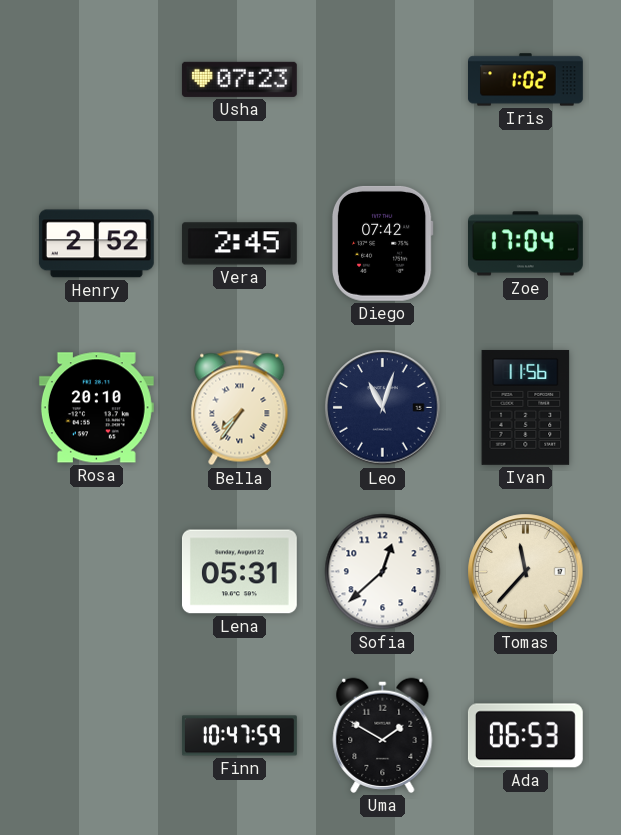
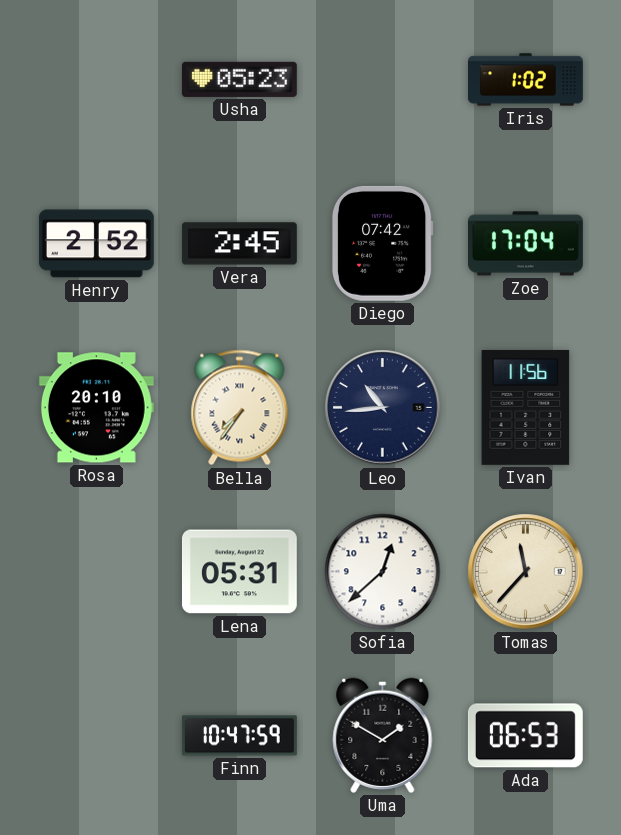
Usha: 07:23 -> 05:23 (239, 79)
Leo: 11:03 -> 10:44 (383, 408)
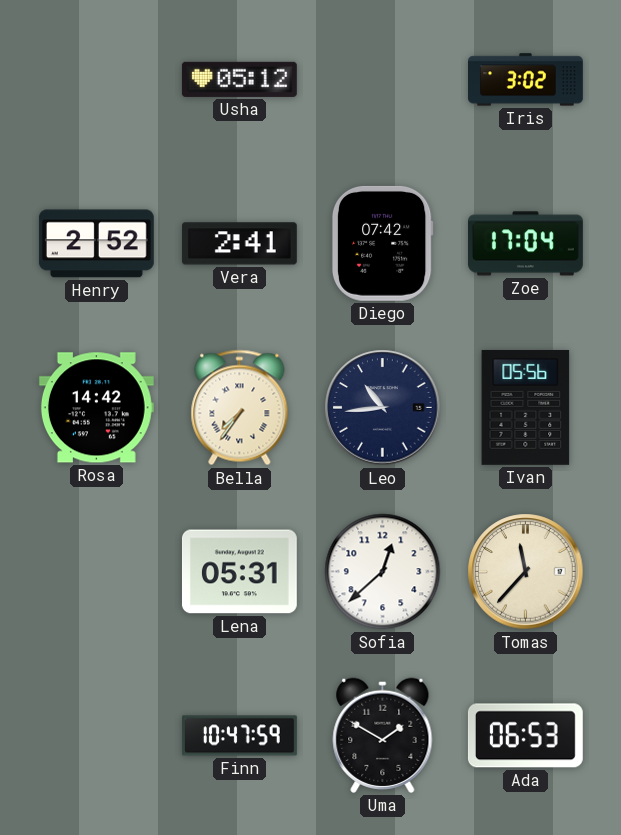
Usha: 05:23 -> 05:12 (239, 79)
Iris: 1:02 -> 3:02 (526, 80)
Vera: 2:45 -> 2:41 (239, 244)
Rosa: 20:10 -> 14:42 (96, 408)
Ivan: 11:56 -> 05:56 (526, 407)
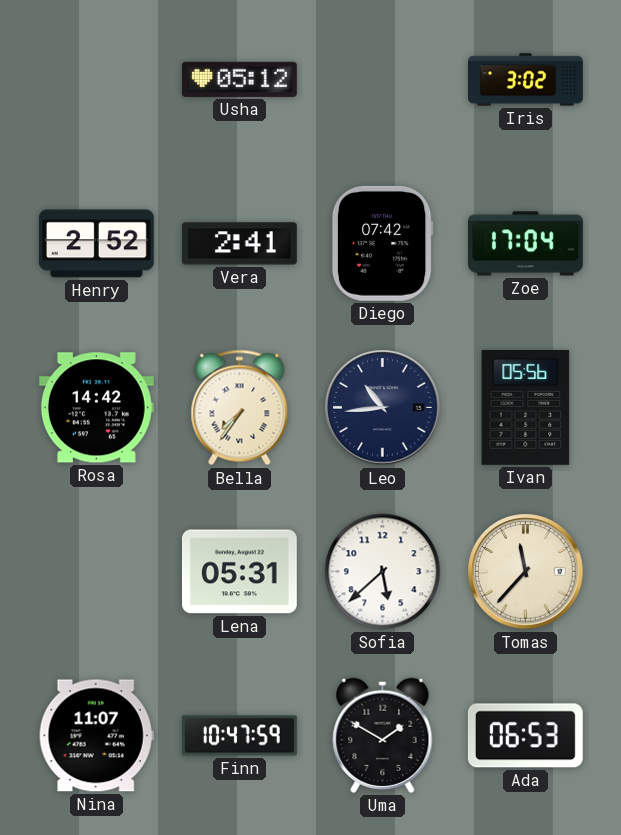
Sofia: 12:38 -> 5:38 (383, 572)
Nina: none -> 11:07 (96, 736)
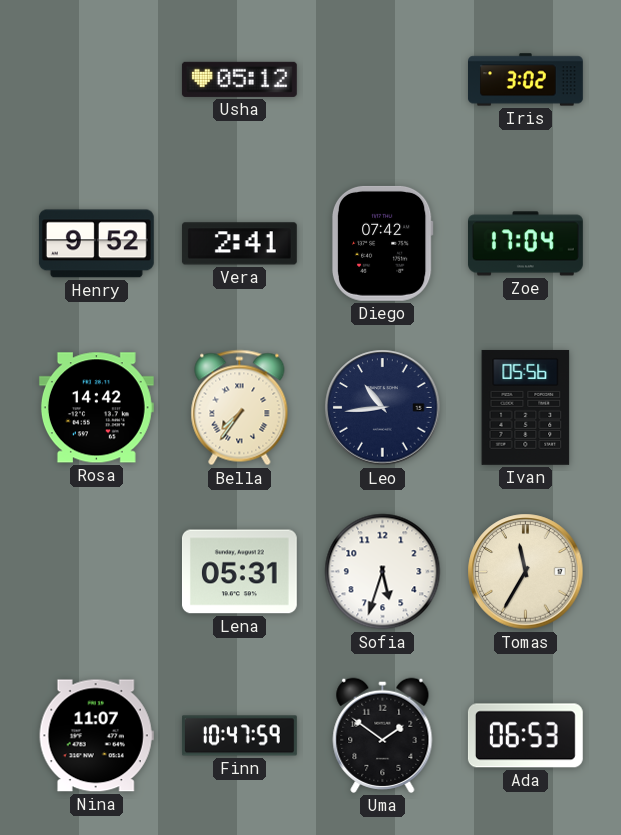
Henry: 2:52 -> 9:52 (96, 244)
Sofia: 5:38 -> 5:33 (383, 572)
Tomas: 11:37 -> 11:35 (526, 572)
Uma: 1:50 -> 1:51 (383, 735)
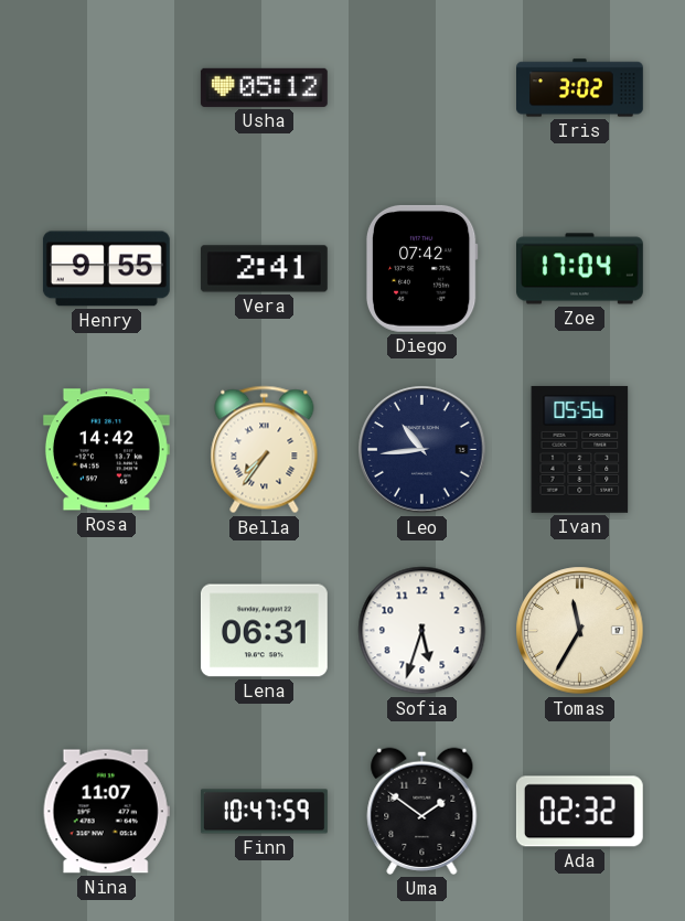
Henry: 9:52 -> 9:55 (106, 269)
Lena: 05:31 -> 06:31 (264, 631)
Ada: 06:53 -> 02:32 (579, 812)
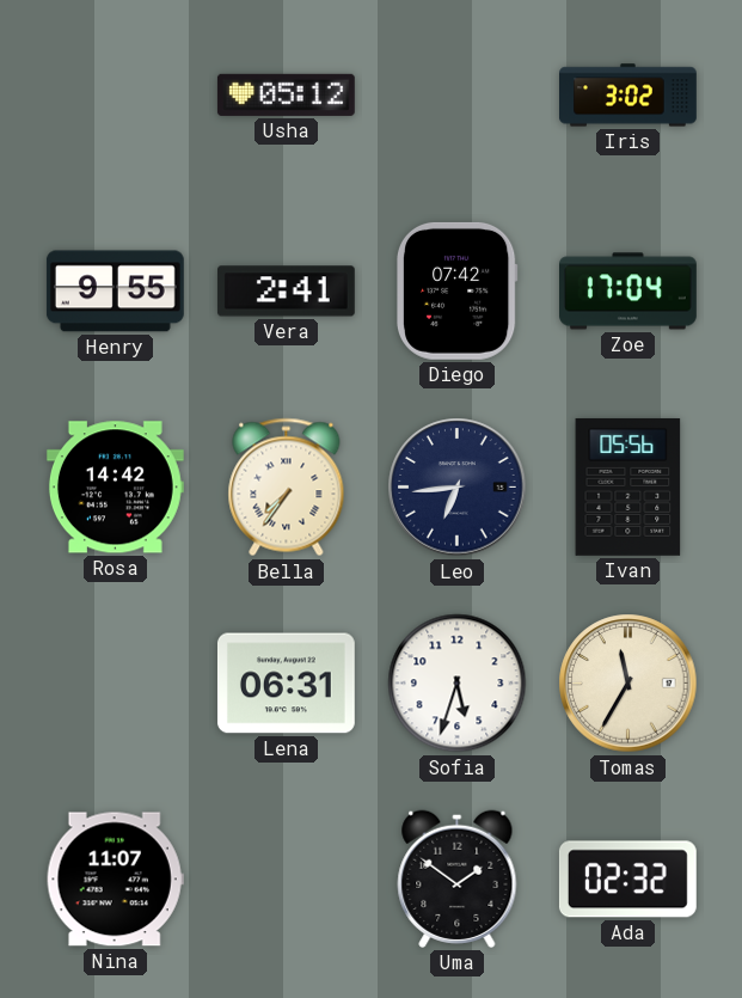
Leo: 10:44 -> 6:44 (458, 488)
Finn: 10:47 -> none (265, 812)
